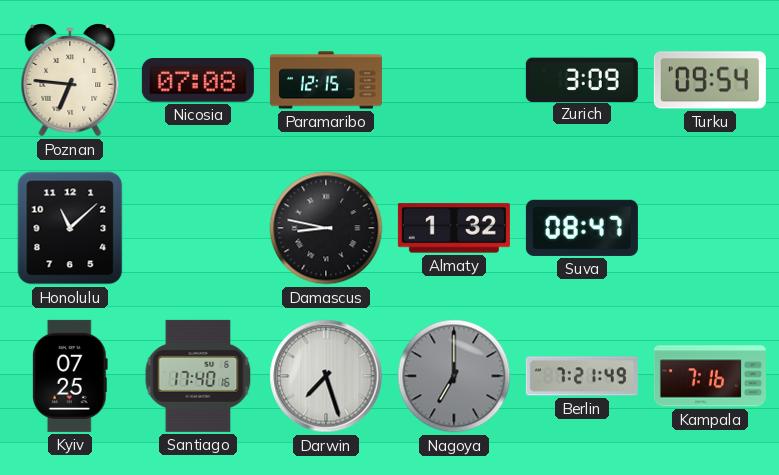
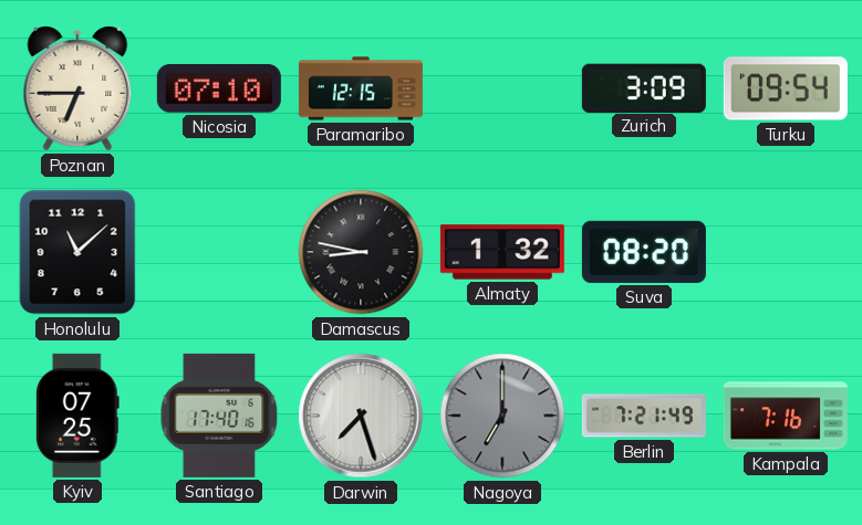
Poznan: 6:46 -> 6:45 (77, 88)
Nicosia: 07:08 -> 07:10 (219, 90)
Suva: 08:47 -> 08:20 (644, 252)
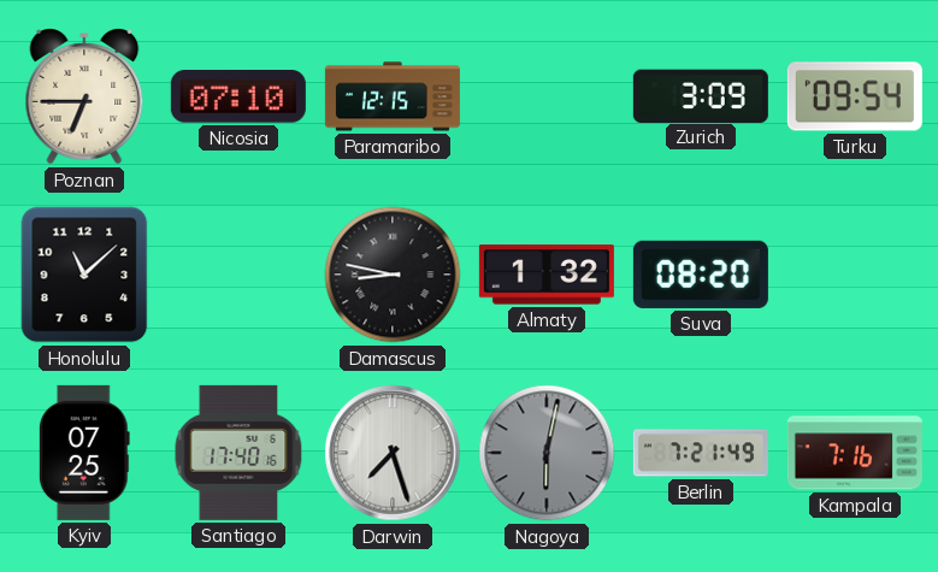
Nagoya: 7:00 -> 6:02 (547, 453)
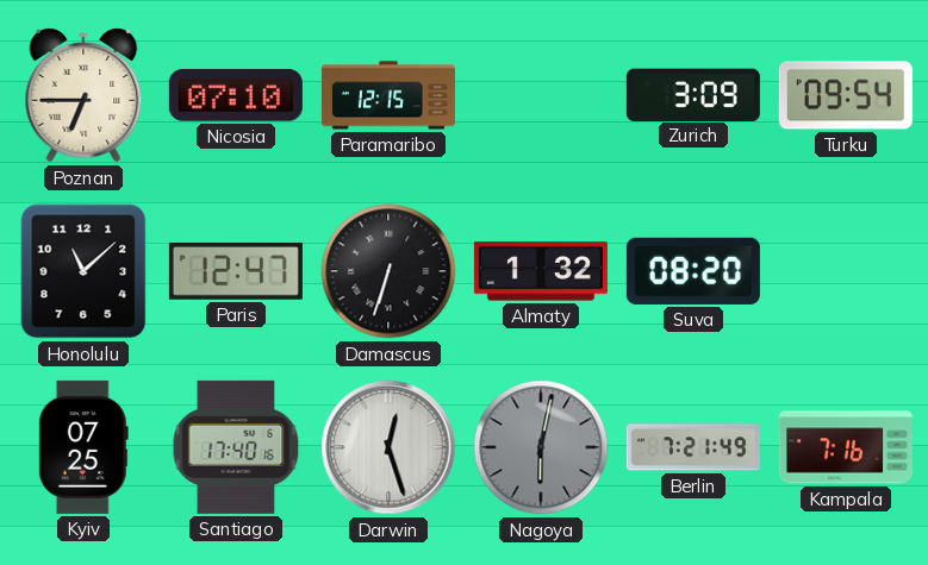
Paris: none -> 12:47 (236, 271)
Damascus: 8:47 -> 6:33 (388, 271)
Darwin: 7:27 -> 12:27 (388, 447)
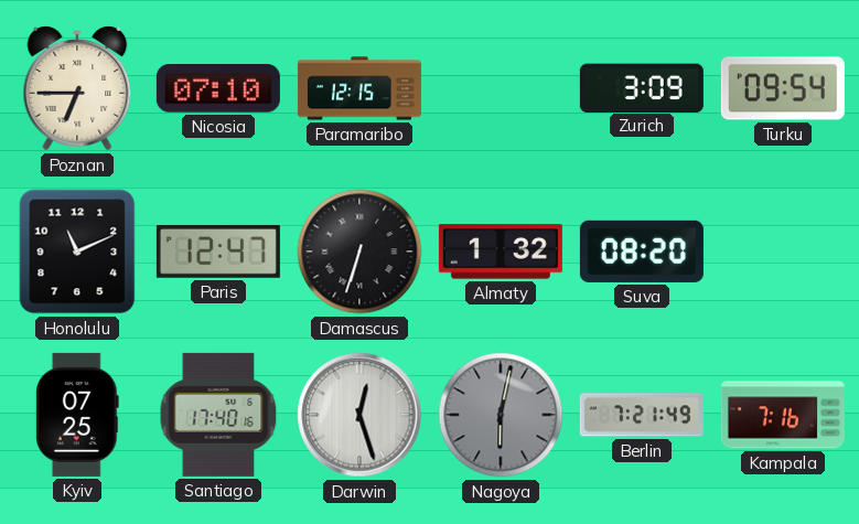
Honolulu: 11:08 -> 11:11 (77, 252)
